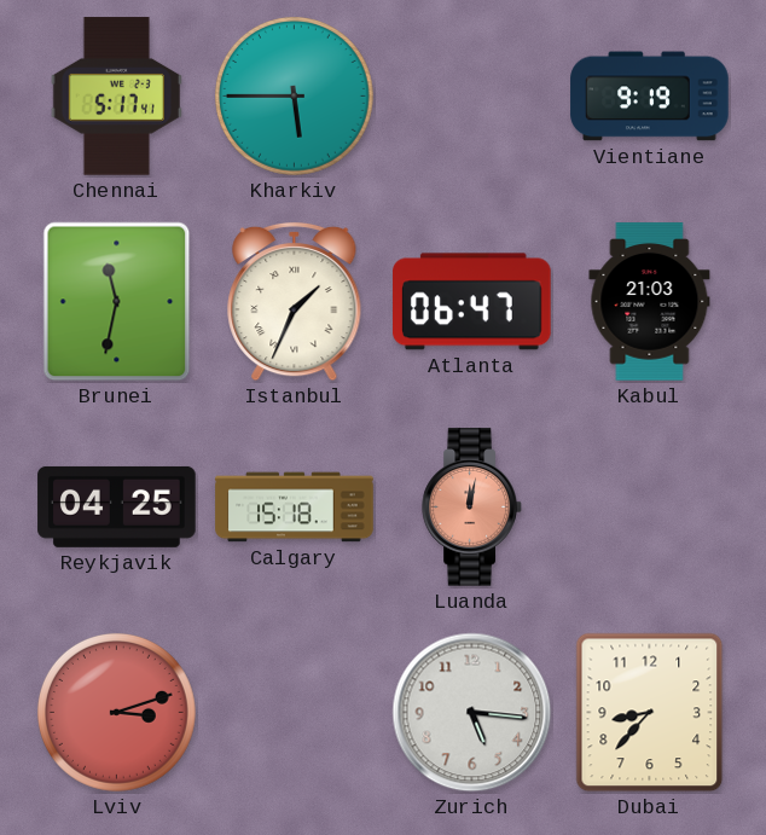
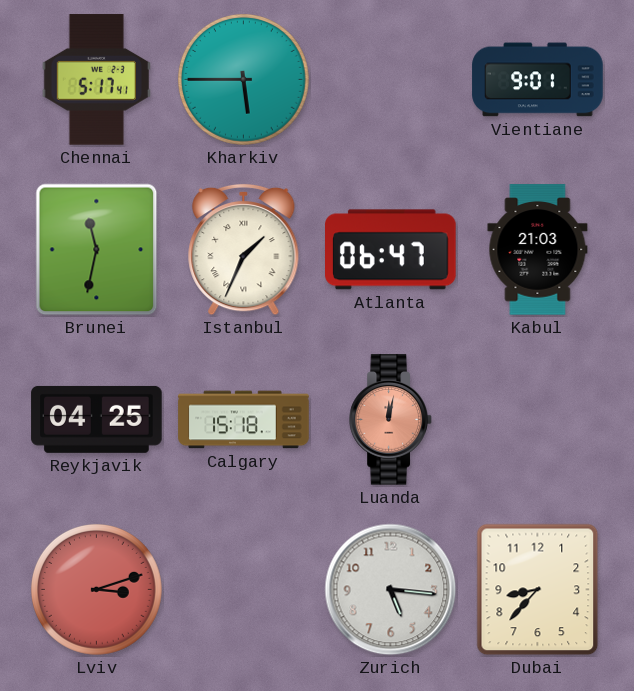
Vientiane: 9:19 -> 9:01 (538, 80)
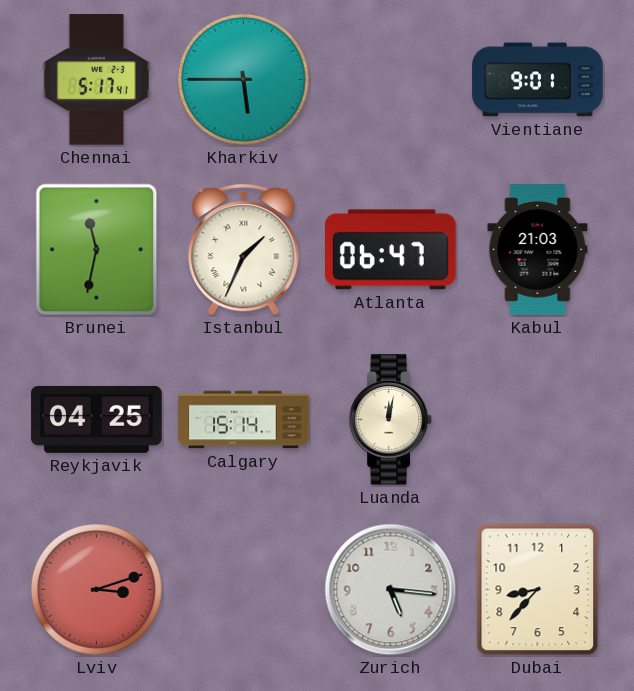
Calgary: 15:18 -> 15:14 (244, 420)
Luanda dial: salmon -> cream (391, 420)
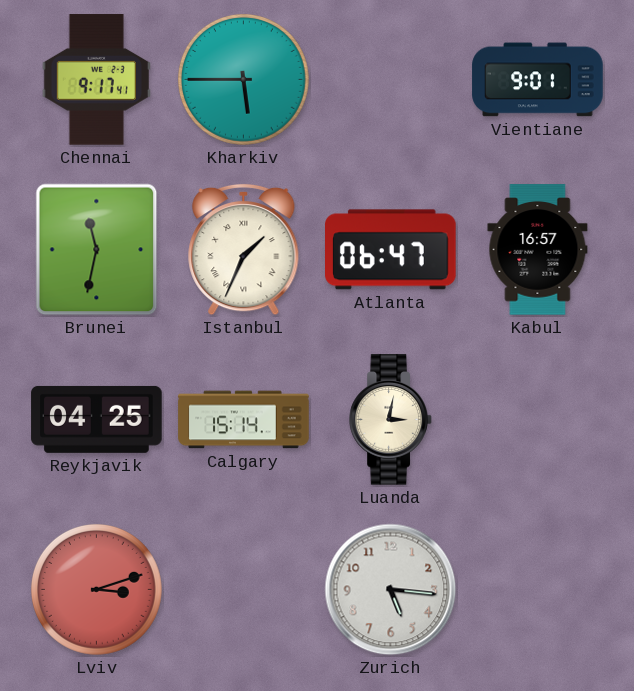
Chennai: 5:17 -> 9:17 (96, 80)
Kabul: 21:03 -> 16:57 (538, 250)
Luanda: 12:02 -> 3:02 (391, 420)
Dubai: 8:37 -> none (538, 590)
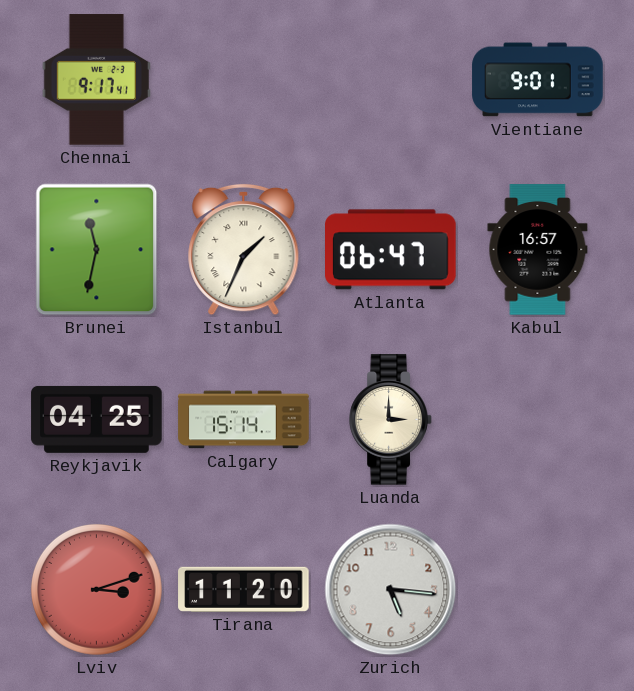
Kharkiv: 5:45 -> none (243, 79)
Luanda: 3:02 -> 3:00 (391, 420)
Tirana: none -> 11:20 (244, 589)
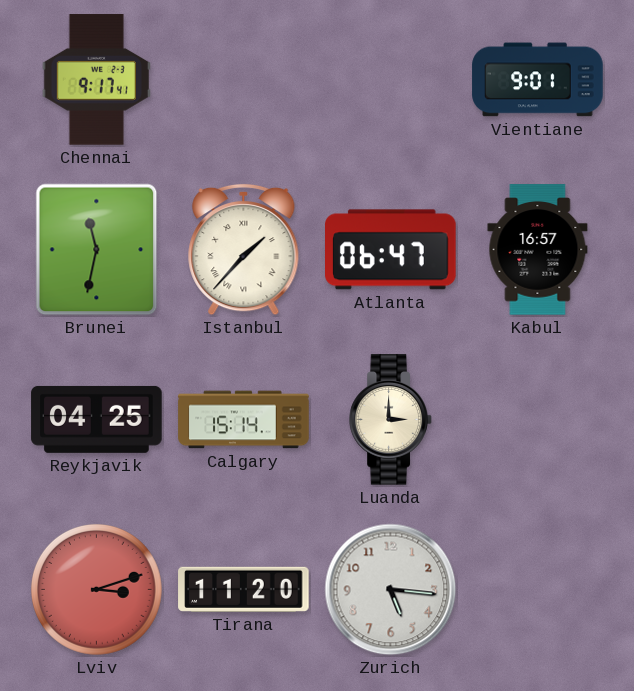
Istanbul: 1:34 -> 1:37 (244, 250)
